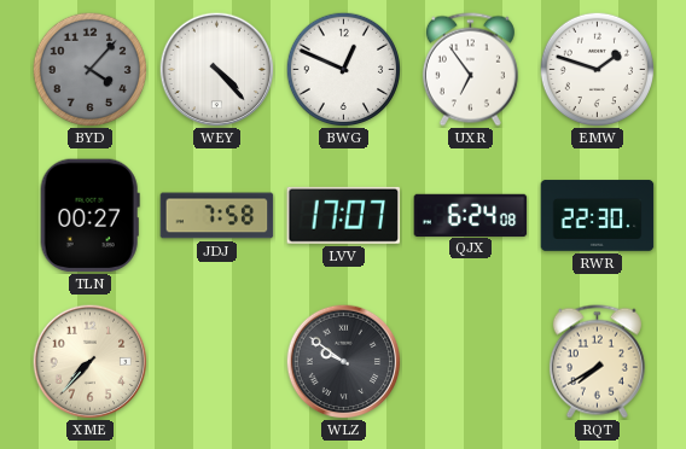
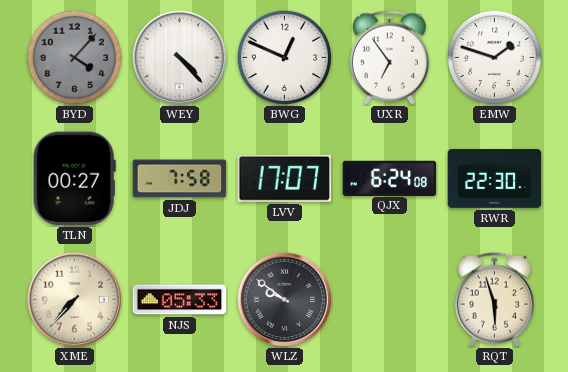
NJS: none -> 05:33 (180, 300)
RQT: 7:40 -> 5:57 (494, 300)
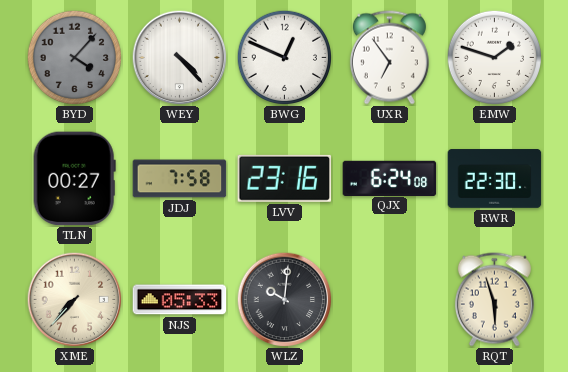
LVV: 17:07 -> 23:16 (285, 178)
WLZ: 9:51 -> 10:01 (284, 299)
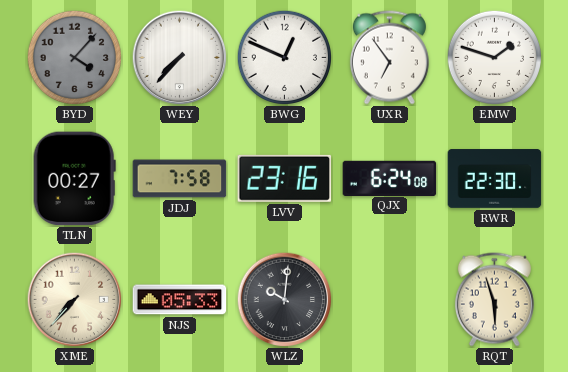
WEY: 4:23 -> 7:37 (179, 57)
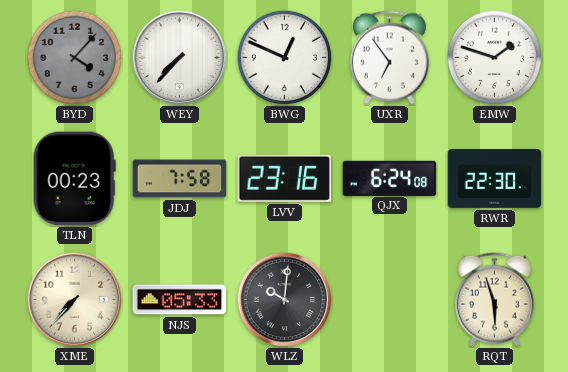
TLN: 00:27 -> 00:23 (74, 179)
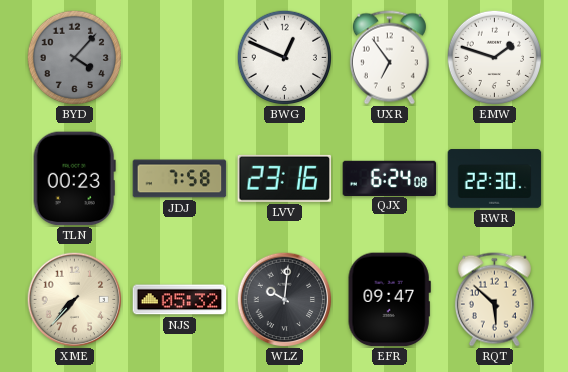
WEY: 7:37 -> none (179, 57)
NJS: 05:33 -> 05:32 (180, 300)
EFR: none -> 09:47 (389, 300)
RQT: 5:57 -> 5:52 (494, 300)
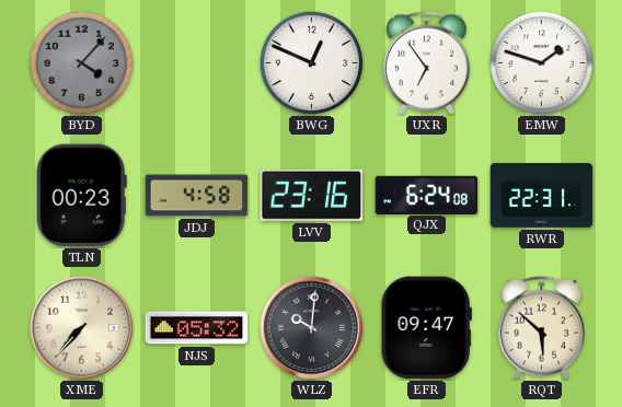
JDJ: 7:58 -> 4:58 (197, 196)
RWR: 22:30 -> 22:31 (542, 196)
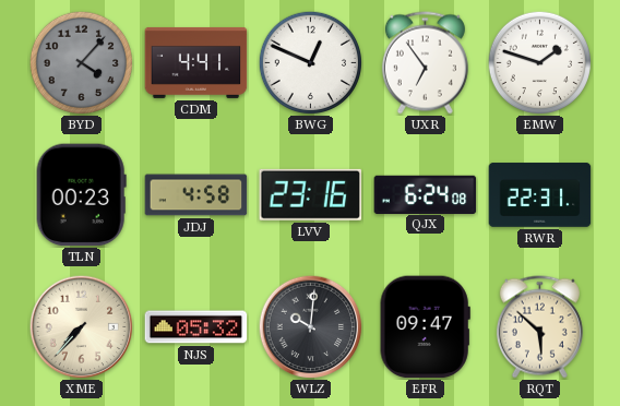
CDM: none -> 4:41 (196, 62)
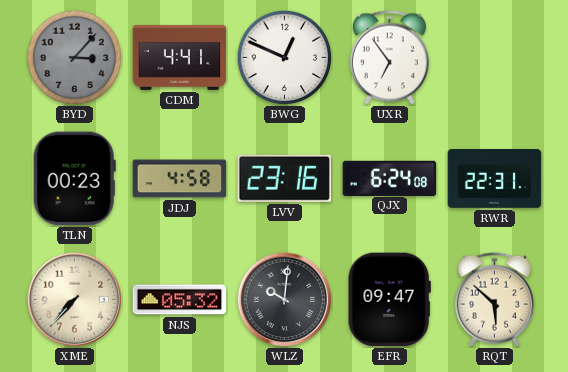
BYD: 4:07 -> 3:07 (74, 57)
EMW: 1:48 -> none (539, 62)
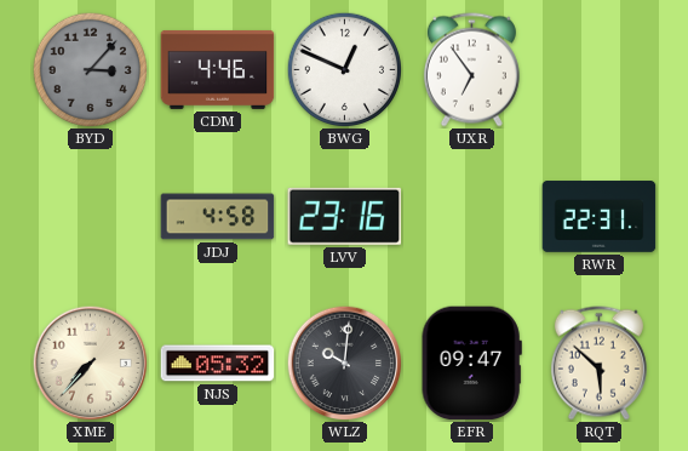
CDM: 4:41 -> 4:46 (218, 69)
TLN: 00:23 -> none (74, 179)
QJX: 6:24 -> none (390, 178)
